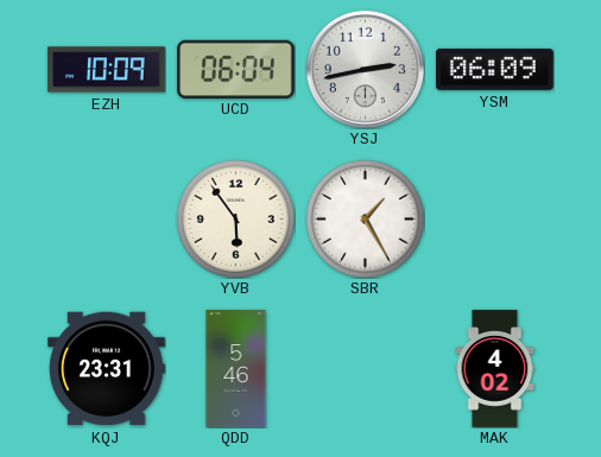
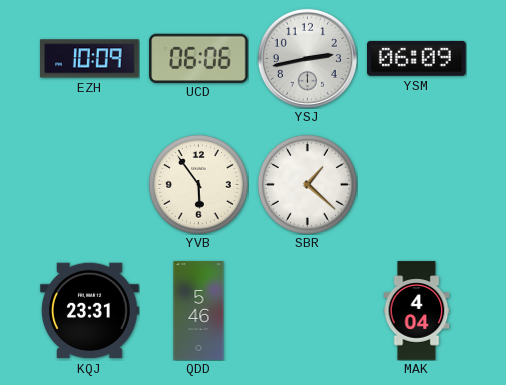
UCD: 06:04 -> 06:06 (199, 58)
SBR: 1:25 -> 1:22 (307, 184)
MAK: 4:02 -> 4:04 (417, 311)
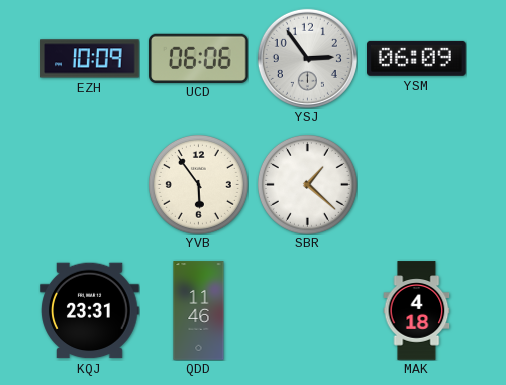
YSJ: 2:43 -> 2:54 (307, 58)
QDD: 5:46 -> 11:46 (199, 311)
MAK: 4:04 -> 4:18 (417, 311)
